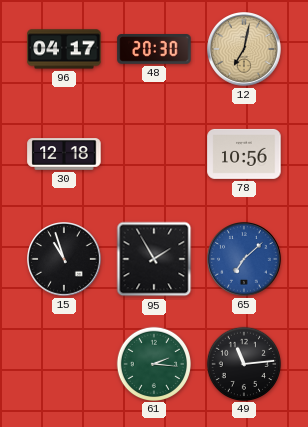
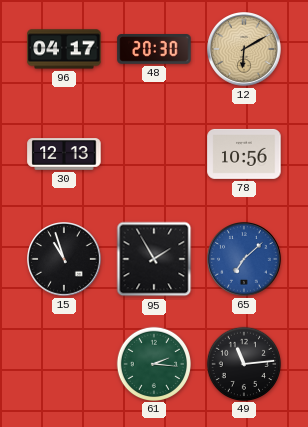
12: 7:02 -> 6:10 (245, 50)
30: 12:18 -> 12:13 (64, 154)
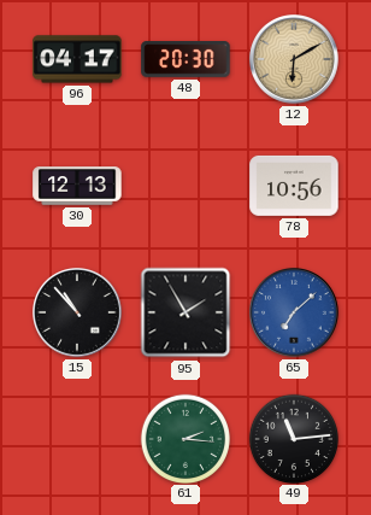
15: 10:57 -> 10:53 (78, 314)
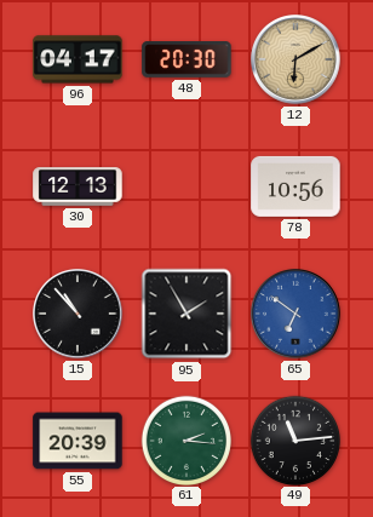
65: 7:08 -> 6:51 (297, 315)
55: none -> 20:39 (78, 441)
